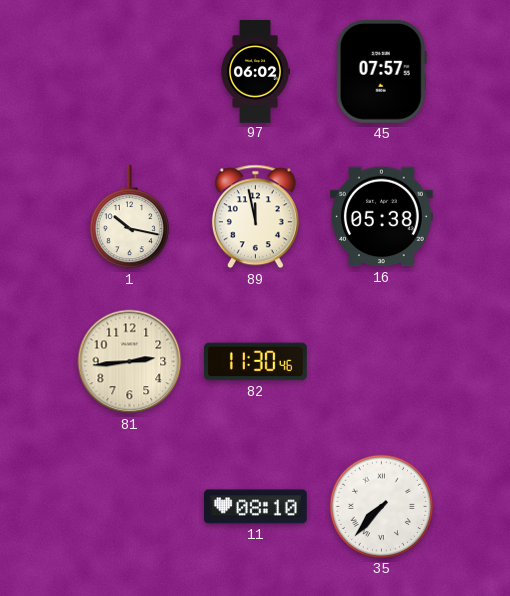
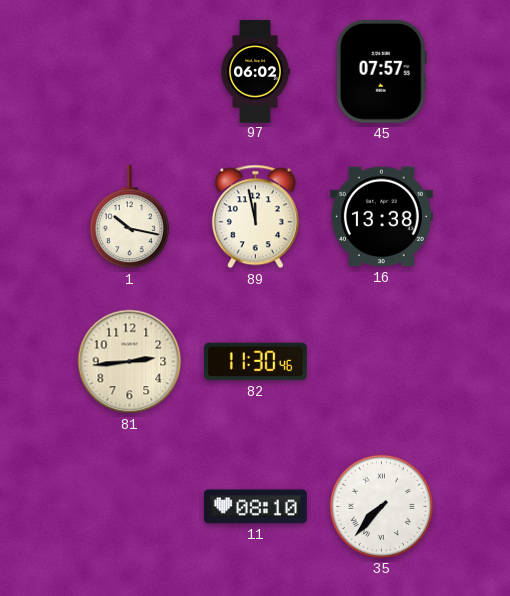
16: 05:38 -> 13:38 (382, 217)
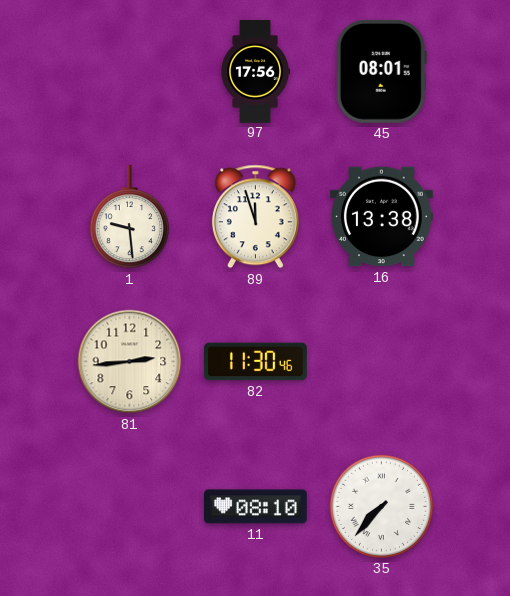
97: 06:02 -> 17:56 (255, 72)
45: 07:57 -> 08:01 (381, 71)
1: 10:17 -> 9:29 (129, 218)
89: 11:58 -> 11:57 (255, 217)
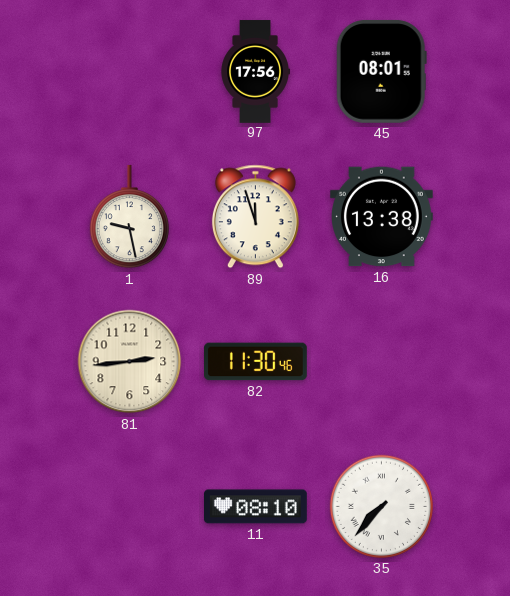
1: 9:29 -> 9:28 (129, 218)
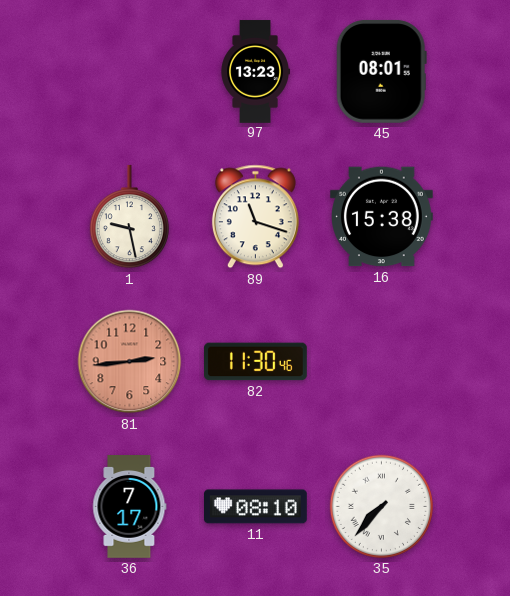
97: 17:56 -> 13:23 (255, 72)
89: 11:57 -> 11:18 (255, 217)
16: 13:38 -> 15:38 (382, 217)
81 dial: cream -> salmon (130, 362)
36: none -> 7:17 (130, 507)
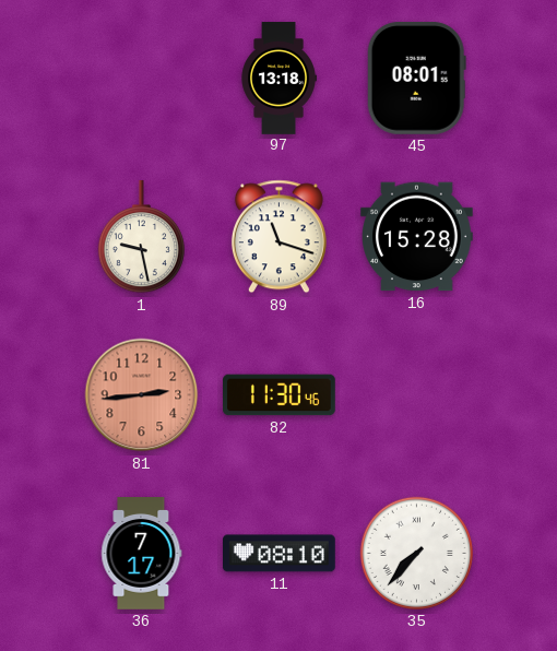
97: 13:23 -> 13:18 (278, 79)
16: 15:38 -> 15:28 (417, 237)
